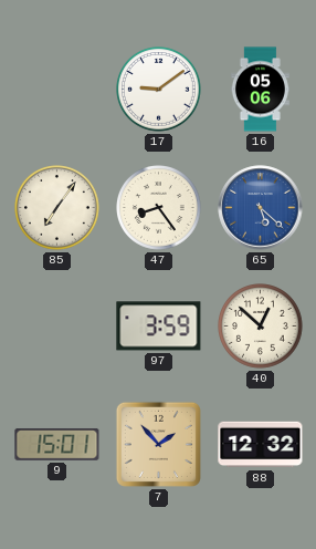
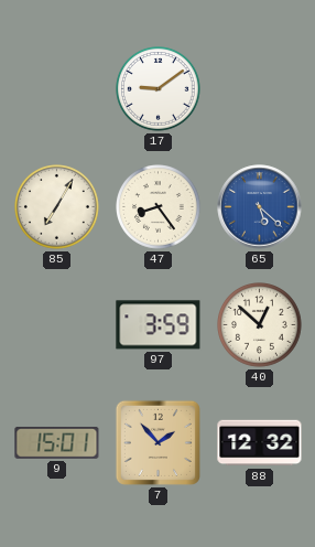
16: 05:06 -> none (260, 90)
85: 7:06 -> 7:05 (57, 207)
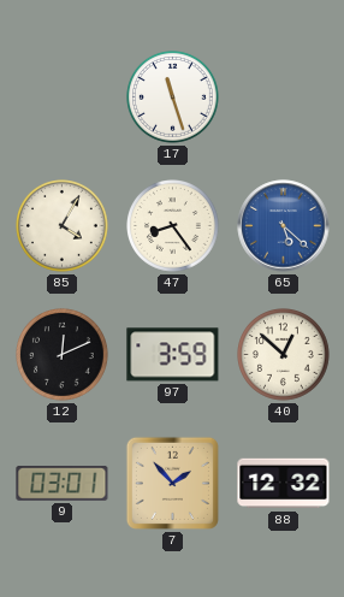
17: 9:09 -> 11:27 (173, 97)
85: 7:05 -> 4:05 (63, 226)
12: none -> 12:11 (63, 355)
9: 15:01 -> 03:01 (63, 483)
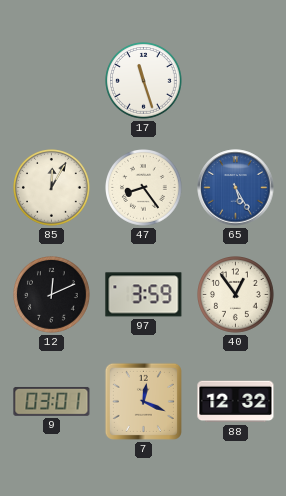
85: 4:05 -> 12:05 (52, 188)
65: 5:22 -> 5:25 (236, 188)
40: 12:52 -> 12:54 (236, 295)
7: 1:53 -> 12:19 (143, 401)
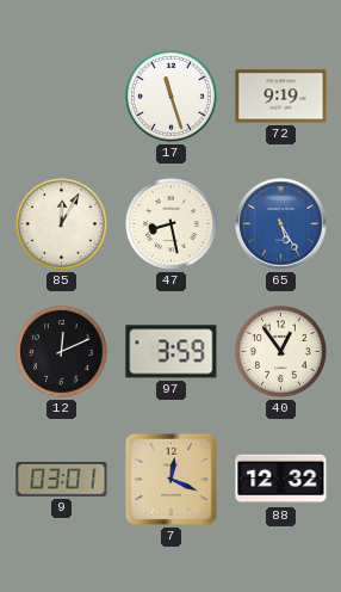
72: none -> 9:19 (281, 97)
47: 8:24 -> 8:28 (172, 224)
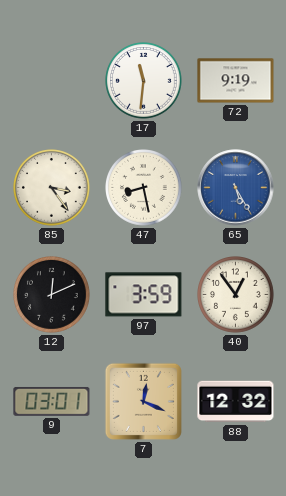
17: 11:27 -> 11:31 (144, 81)
85: 12:05 -> 3:24 (52, 188)
